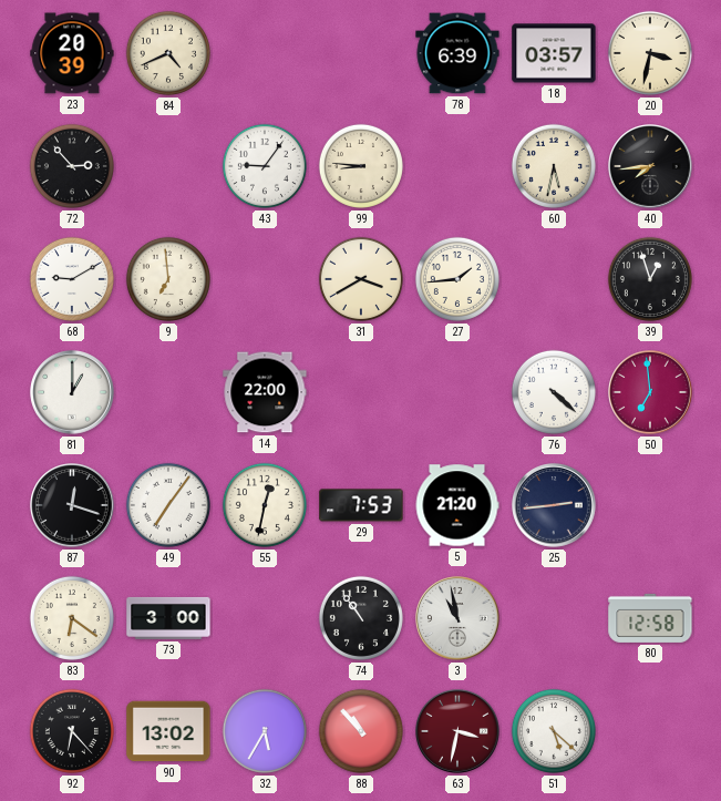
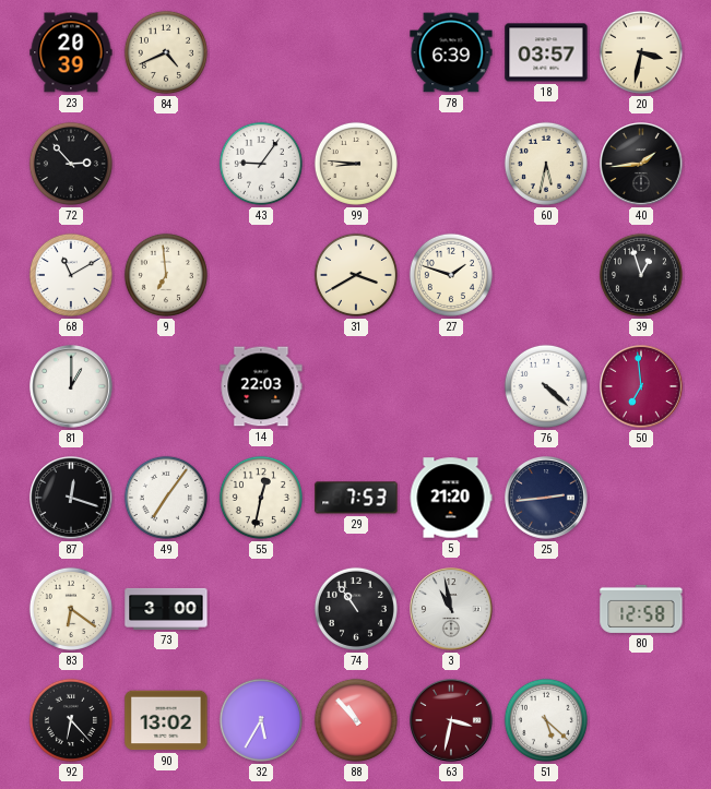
40: 7:44 -> 1:44 (641, 164)
68: 9:10 -> 11:10 (71, 275)
27: 1:44 -> 1:48 (451, 275)
14: 22:00 -> 22:03 (261, 386)
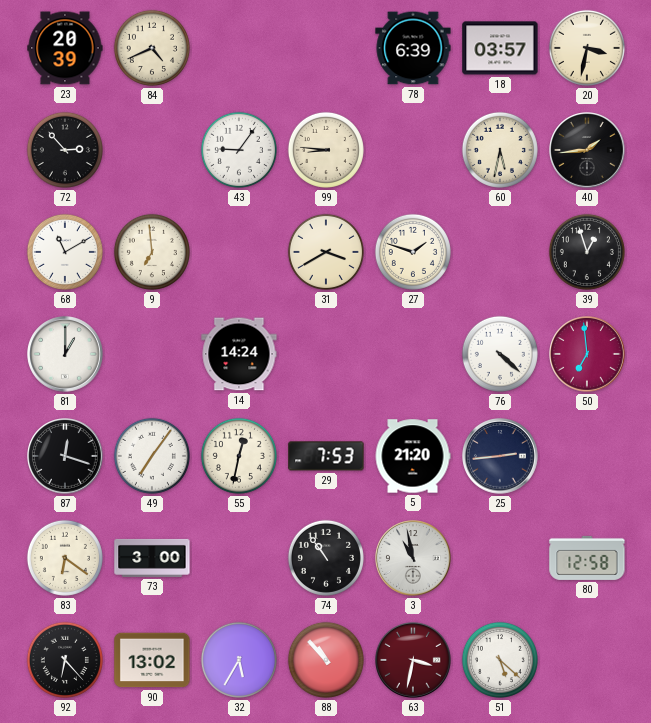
14: 22:03 -> 14:24 (239, 354)
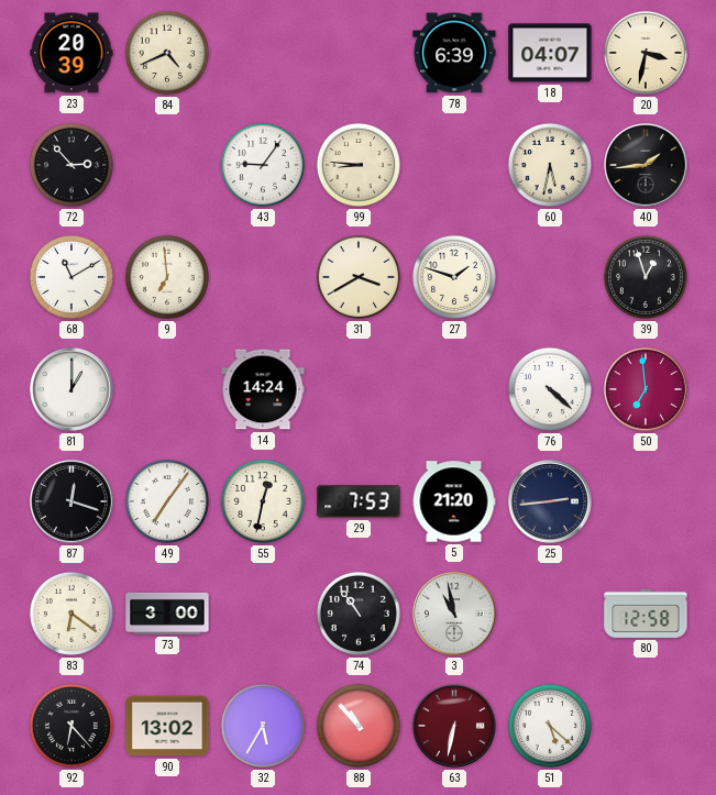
18: 03:57 -> 04:07 (550, 53)
63: 3:32 -> 6:32 (454, 726)
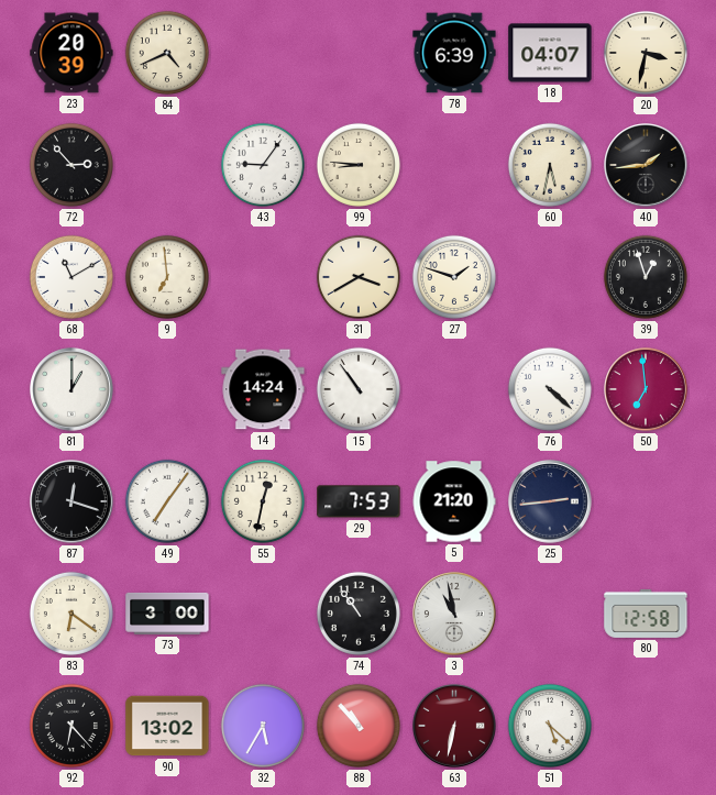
15: none -> 10:54 (359, 389)
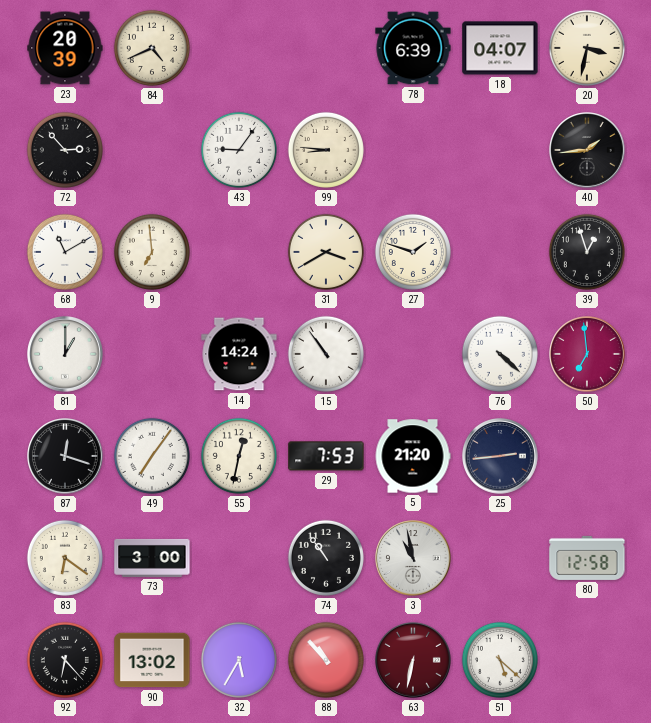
60: 5:32 -> none (550, 165)
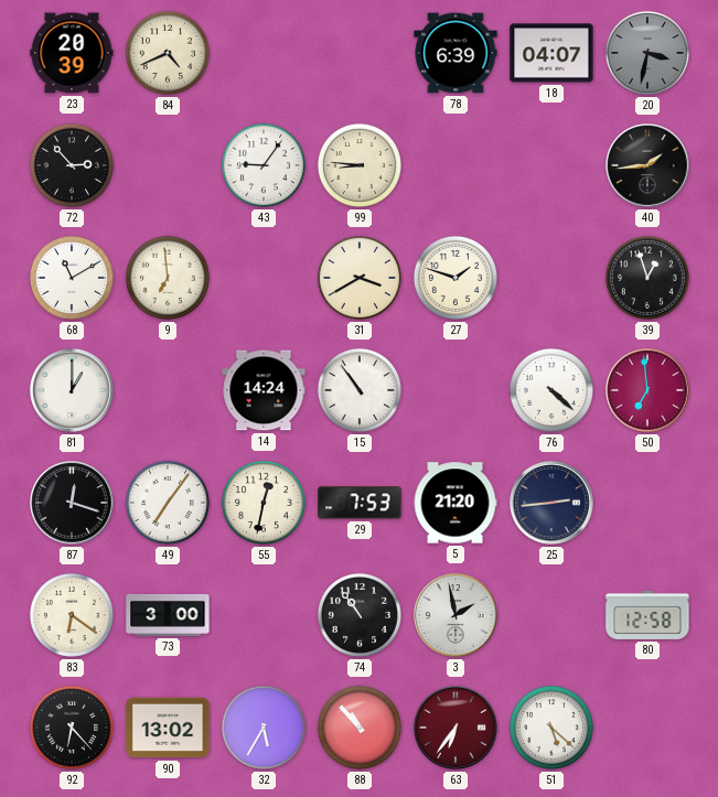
20 dial: cream -> grey (647, 53)
3: 10:58 -> 1:58 (456, 615)
63: 6:32 -> 6:36 (456, 728)
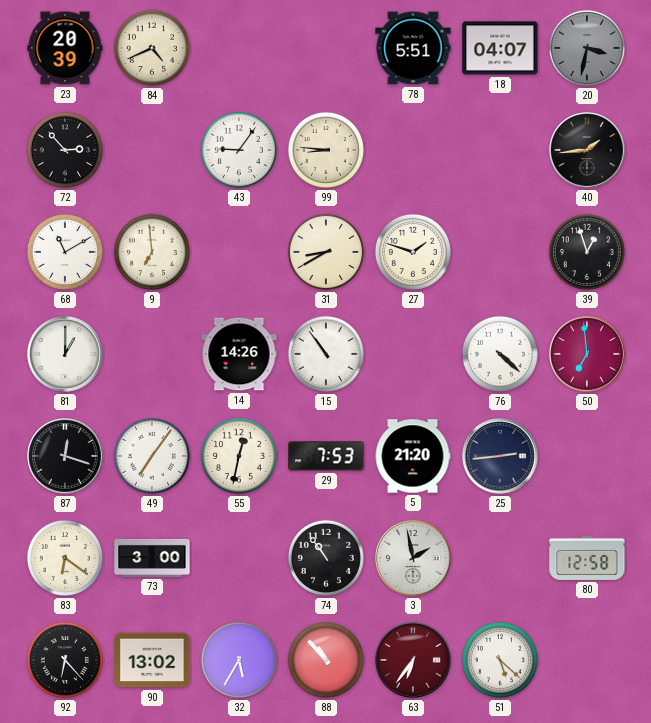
78: 6:39 -> 5:51 (413, 48)
31: 3:40 -> 8:40 (326, 252)
14: 14:24 -> 14:26 (239, 354)
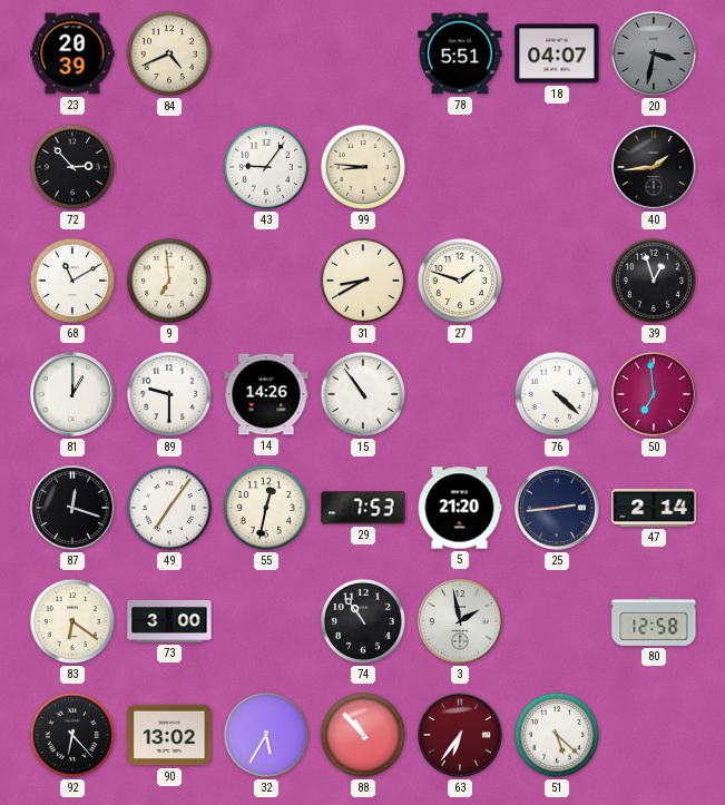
89: none -> 9:30 (169, 394)
47: none -> 2:14 (654, 508)
